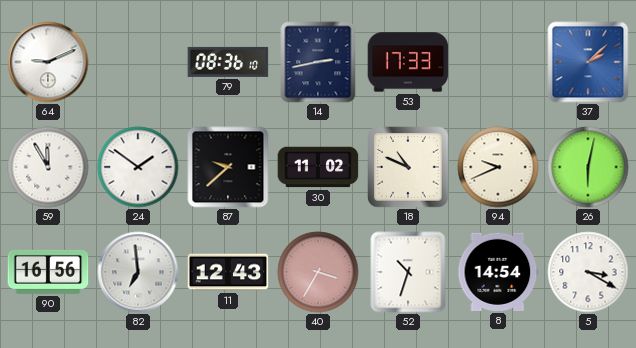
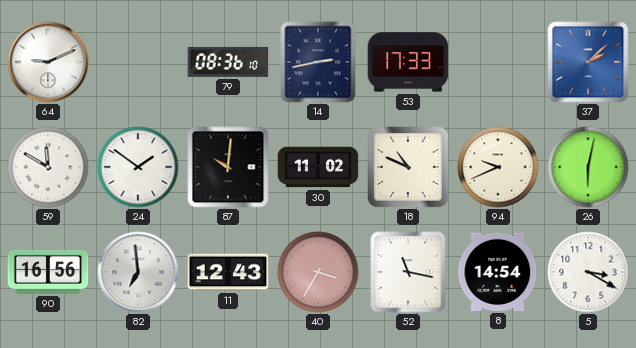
59: 11:55 -> 11:50 (48, 167)
87: 9:38 -> 10:01 (228, 167)
52: 10:33 -> 11:17 (408, 272)
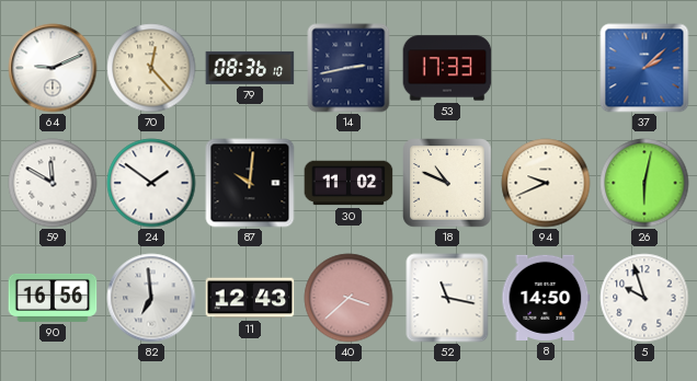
70: none -> 12:23 (151, 68)
40: 3:35 -> 3:38 (348, 298)
8: 14:54 -> 14:50 (546, 298)
5: 3:20 -> 9:57 (644, 298)
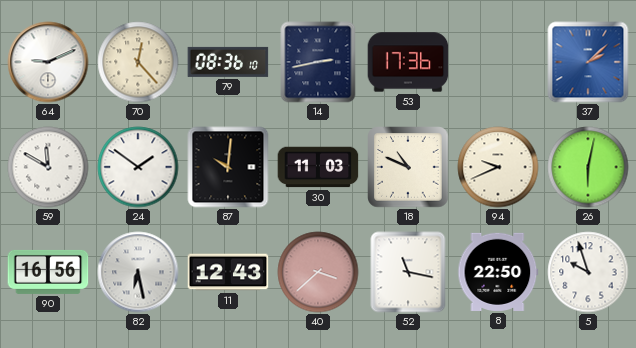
53: 17:33 -> 17:36 (408, 62)
30: 11:02 -> 11:03 (318, 167)
82: 6:59 -> 6:28 (138, 272)
8: 14:50 -> 22:50 (498, 272)
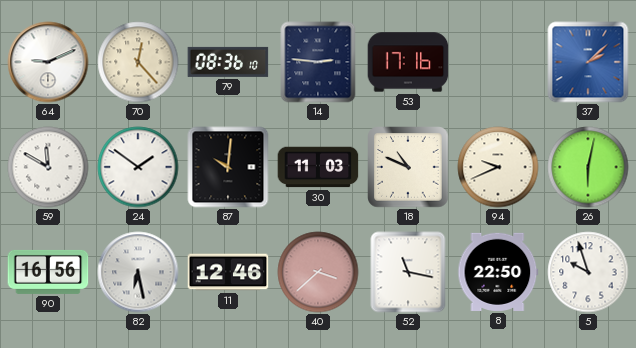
14: 2:43 -> 2:46 (318, 62)
53: 17:36 -> 17:16 (408, 62)
11: 12:43 -> 12:46 (228, 272)
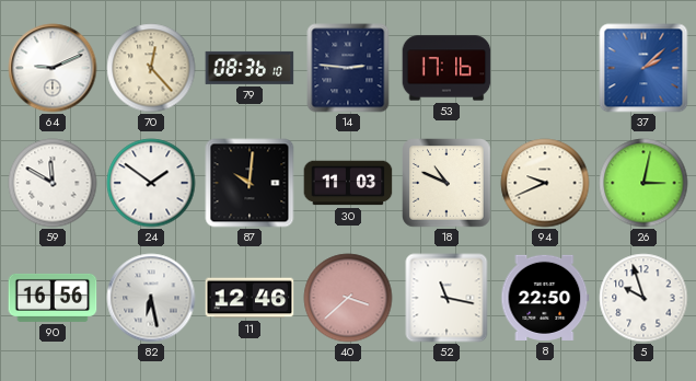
26: 6:02 -> 3:02 (643, 183)
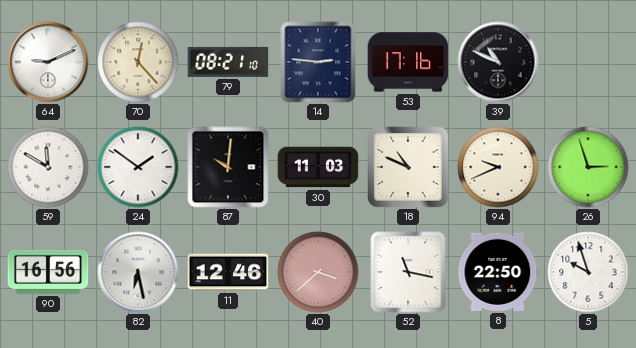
79: 08:36 -> 08:21 (228, 62)
39: none -> 10:49 (498, 62)
37: 2:08 -> none (643, 68)
26: 3:02 -> 2:57 (588, 167)
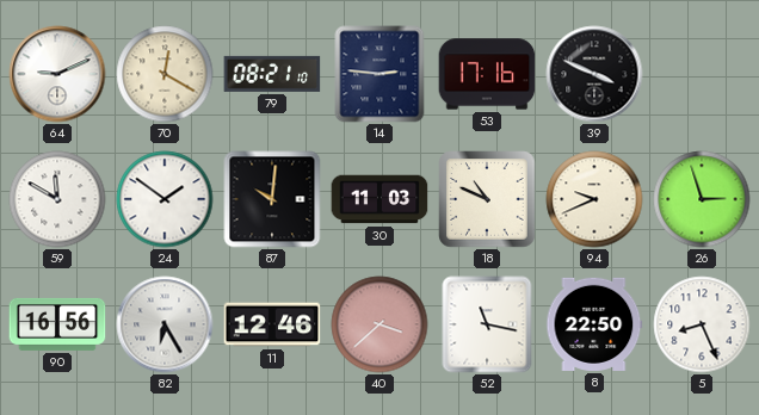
70: 12:23 -> 12:20 (165, 74)
39: 10:49 -> 3:49 (594, 74)
82: 6:28 -> 6:25 (165, 324)
5: 9:57 -> 8:26 (702, 324)
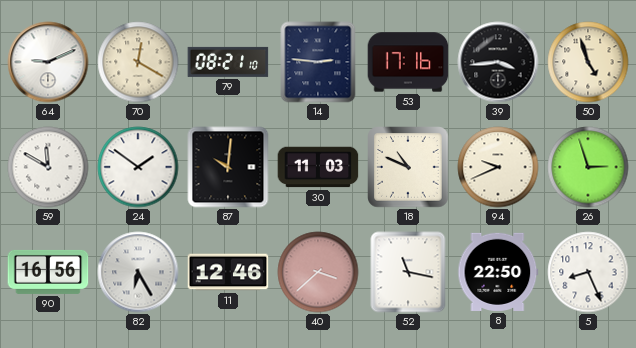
39: 3:49 -> 3:44 (498, 62)
50: none -> 4:57 (588, 62)
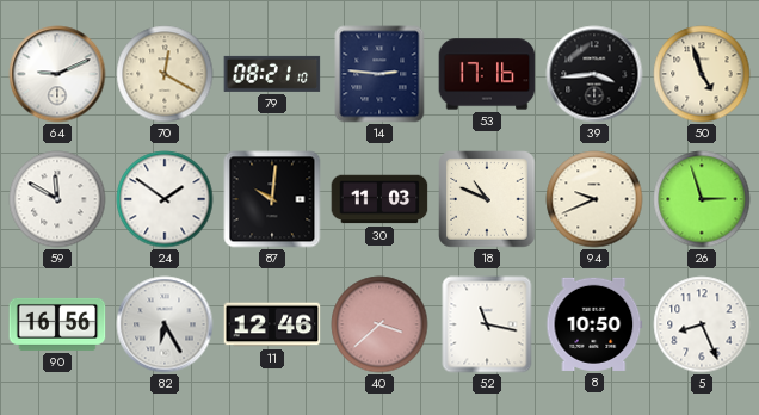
8: 22:50 -> 10:50 (594, 324)
